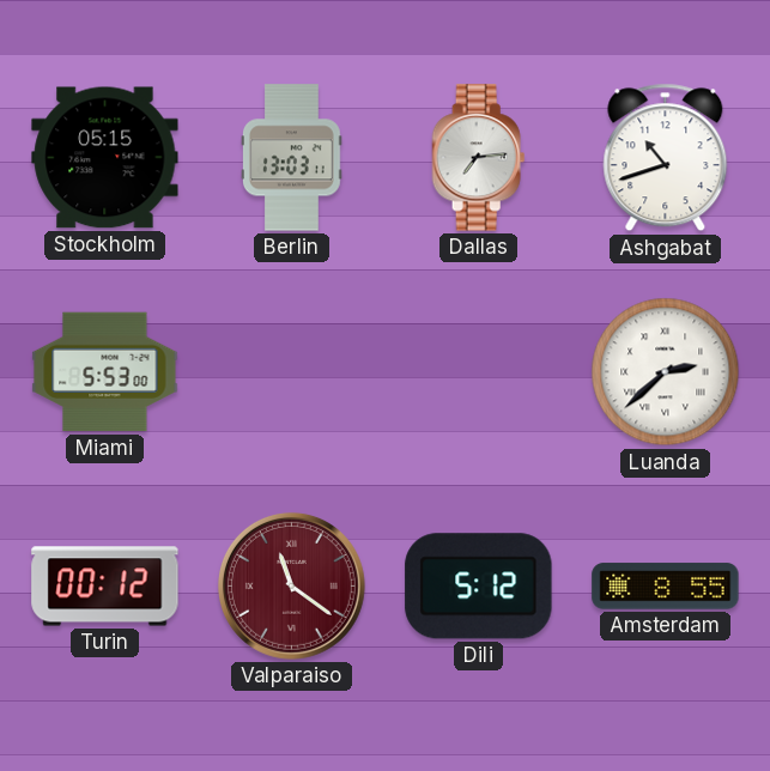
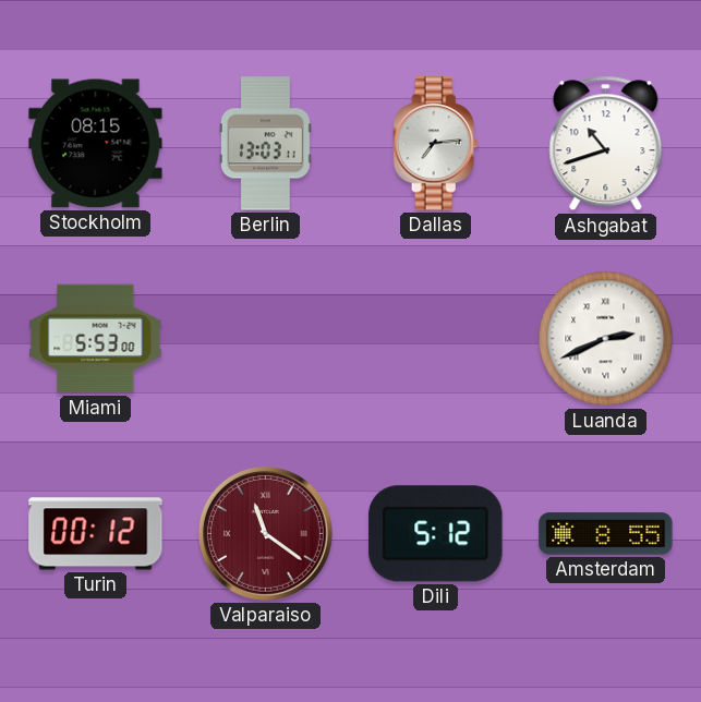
Stockholm: 05:15 -> 08:15 (96, 144)
Luanda: 2:38 -> 2:41 (606, 339)
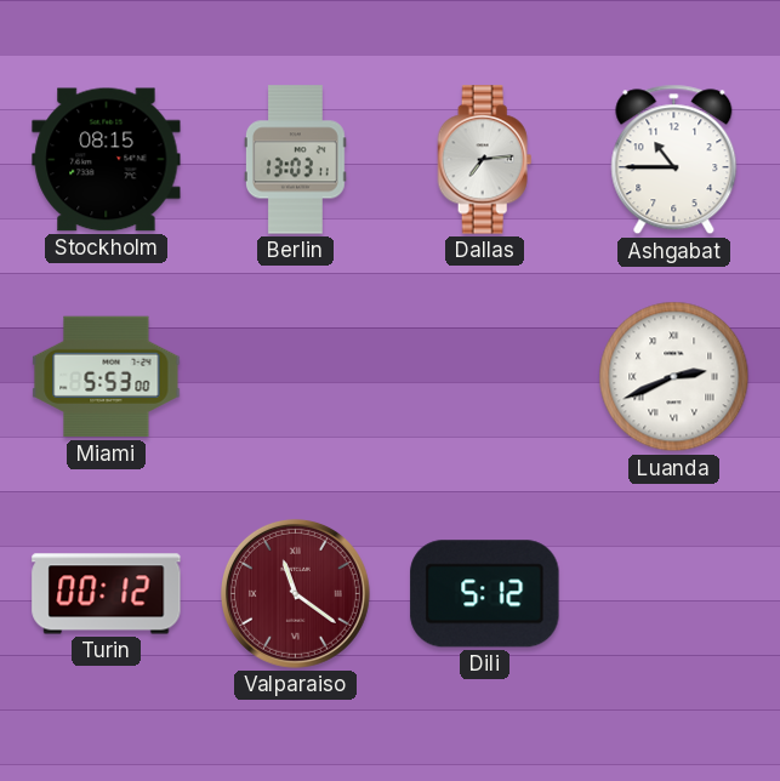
Ashgabat: 10:42 -> 10:45 (674, 160)
Amsterdam: 8:55 -> none (606, 534)
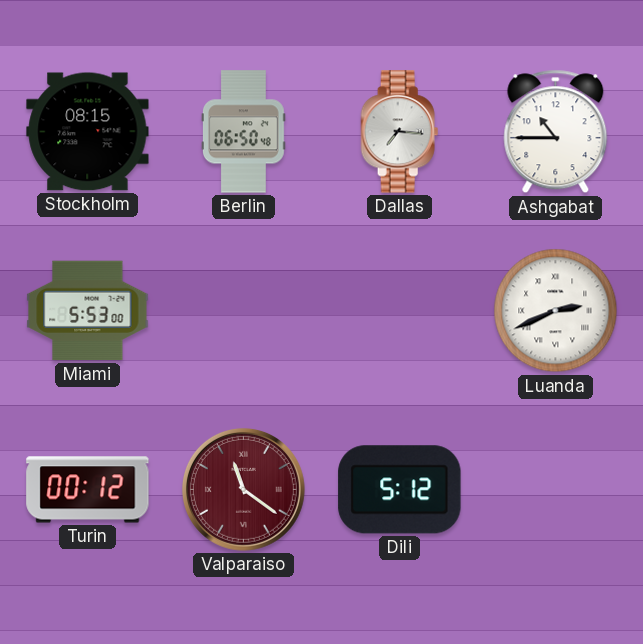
Berlin: 13:03 -> 06:50 (244, 132)
Dallas: 7:14 -> 7:16 (400, 132)
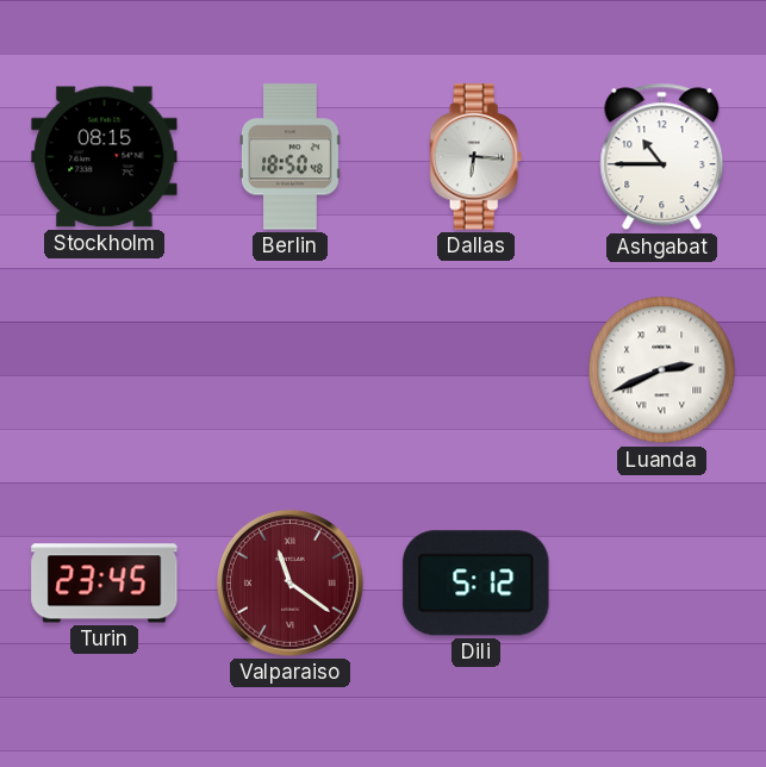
Berlin: 06:50 -> 18:50 (291, 157)
Dallas: 7:16 -> 6:16 (477, 157)
Miami: 5:53 -> none (88, 311)
Turin: 00:12 -> 23:45 (105, 584)
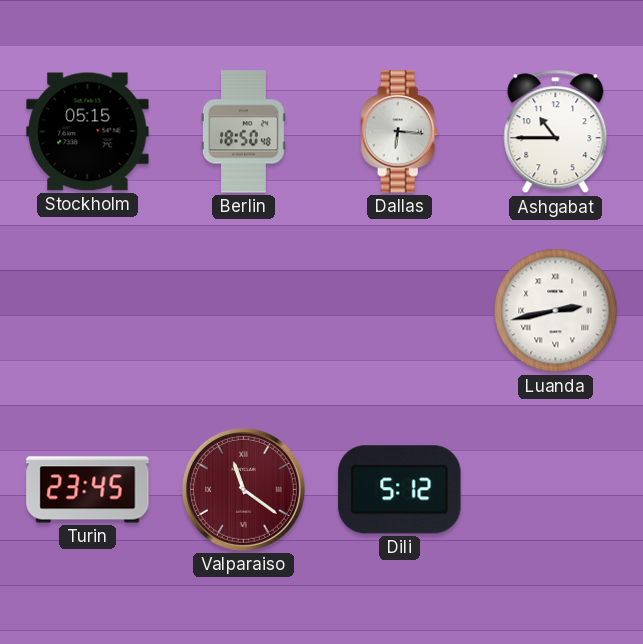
Stockholm: 08:15 -> 05:15 (88, 132)
Luanda: 2:41 -> 2:43 (556, 311)
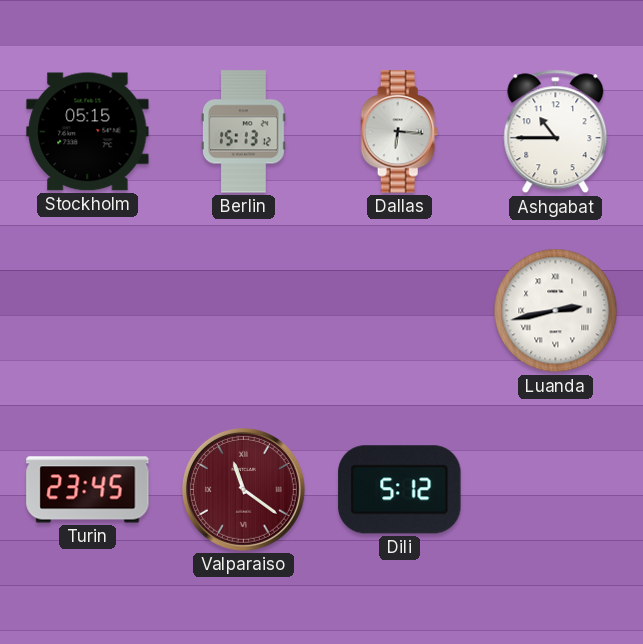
Berlin: 18:50 -> 15:13 (244, 132)
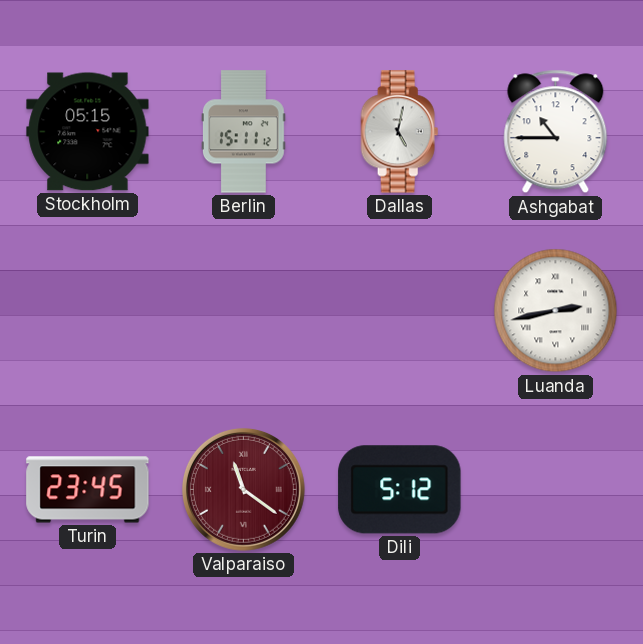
Berlin: 15:13 -> 15:11 (244, 132)
Dallas: 6:16 -> 5:02 (400, 132)
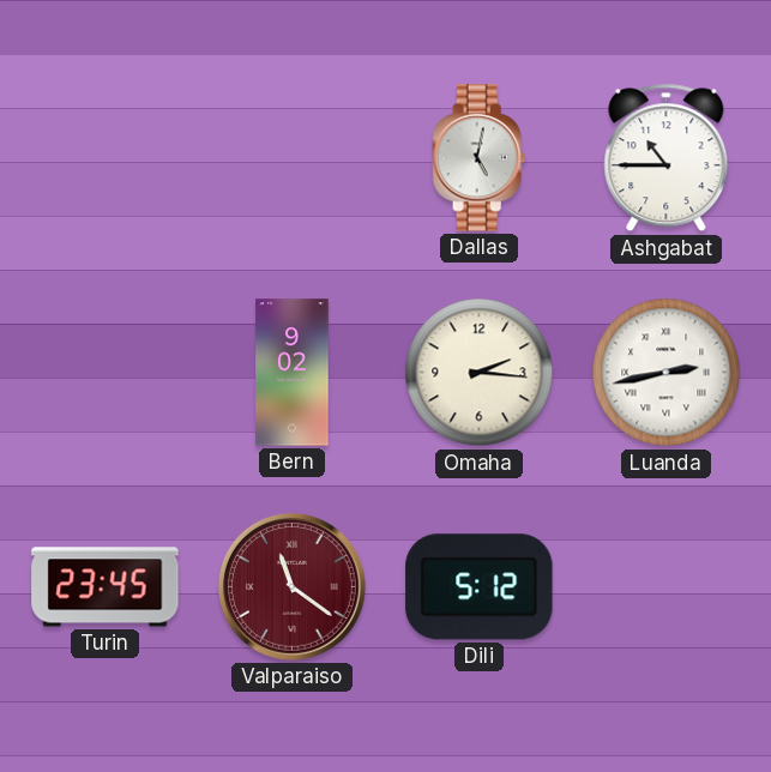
Stockholm: 05:15 -> none (88, 132)
Berlin: 15:11 -> none (244, 132)
Bern: none -> 9:02 (293, 373)
Omaha: none -> 2:16 (480, 373)
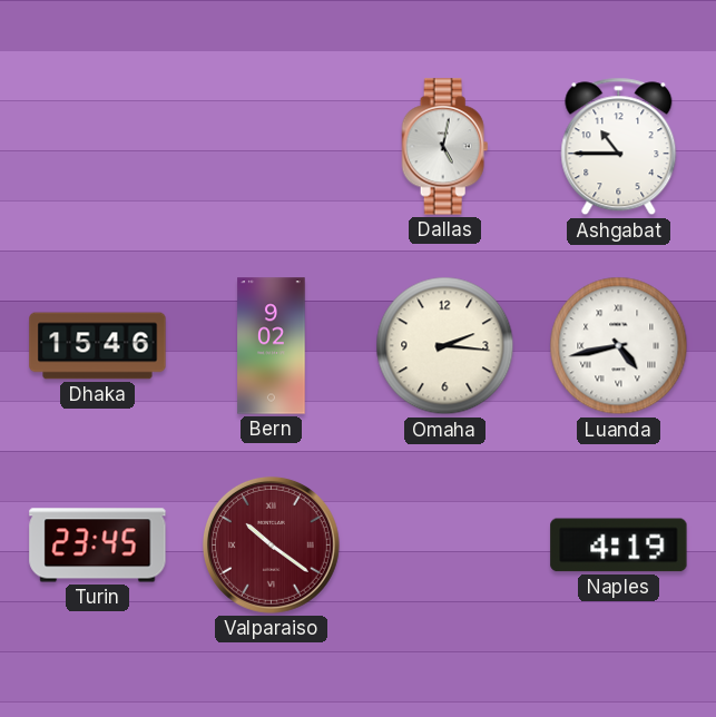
Dhaka: none -> 15:46 (98, 346)
Luanda: 2:43 -> 4:43 (619, 346)
Valparaiso: 11:21 -> 10:21 (271, 544)
Dili: 5:12 -> none (480, 587)
Naples: none -> 4:19 (619, 546)
